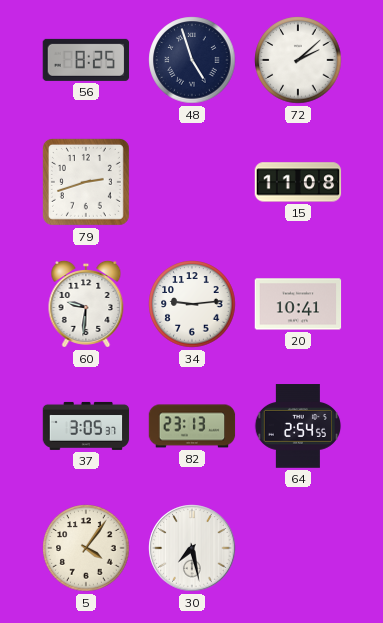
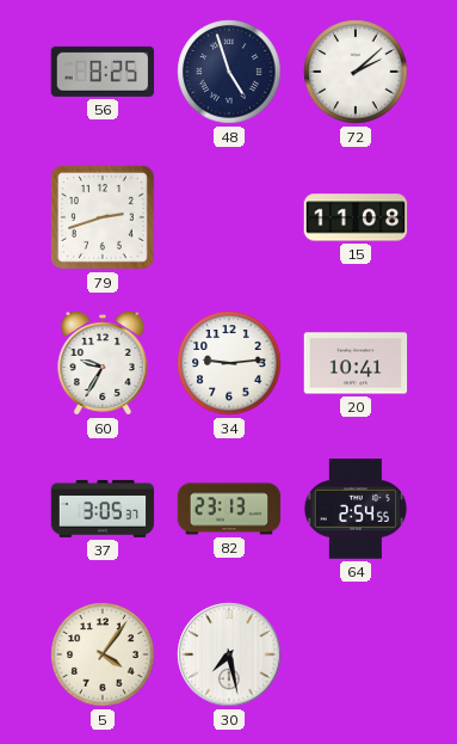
60: 9:31 -> 9:35 (103, 363)
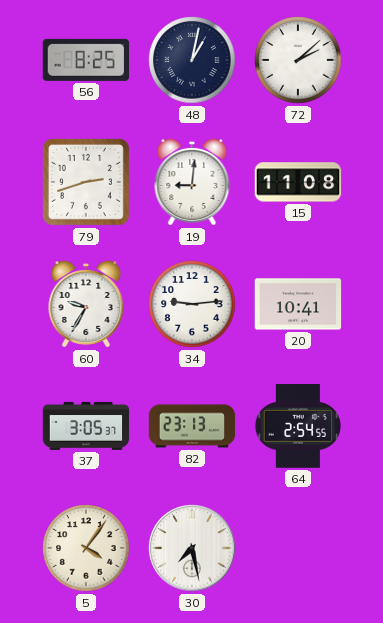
48: 4:57 -> 1:02 (192, 60)
19: none -> 9:01 (192, 182)
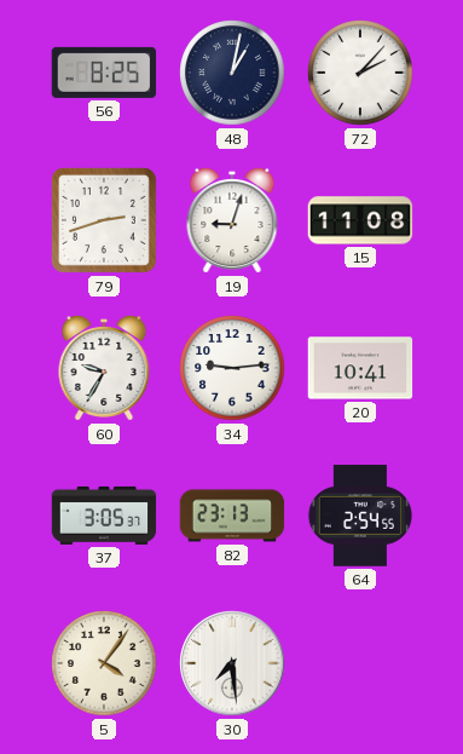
72: 2:08 -> 2:07 (360, 73)
19: 9:01 -> 9:03 (232, 220)
30: 7:28 -> 7:29 (232, 663)
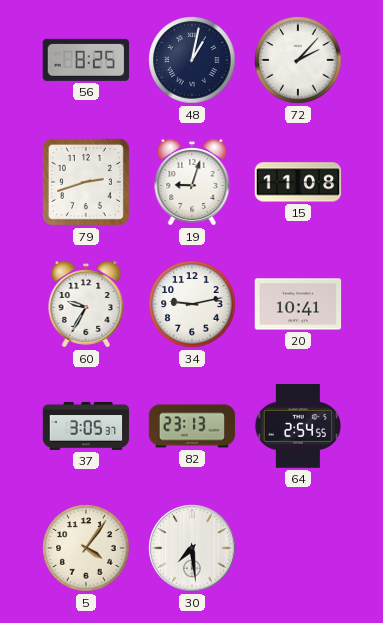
34: 9:14 -> 9:13 (192, 304)
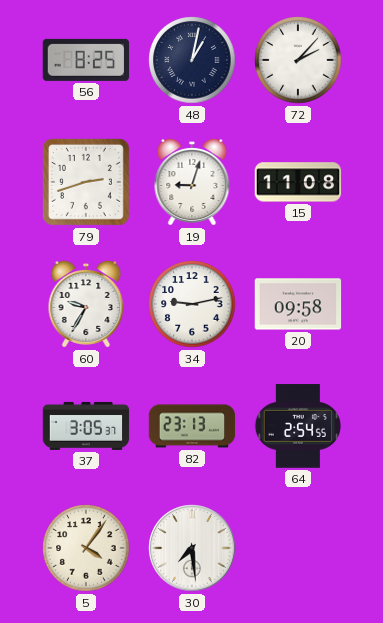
20: 10:41 -> 09:58 (298, 304)
